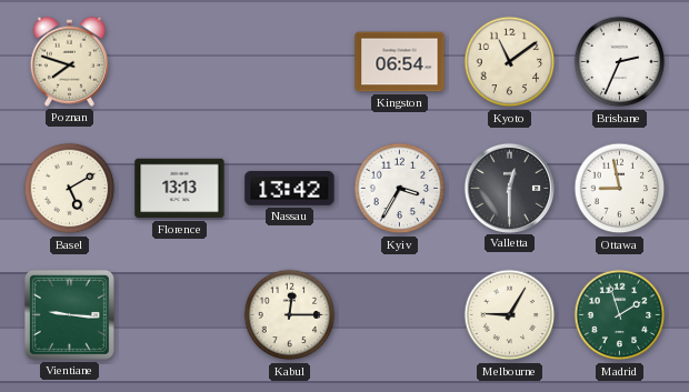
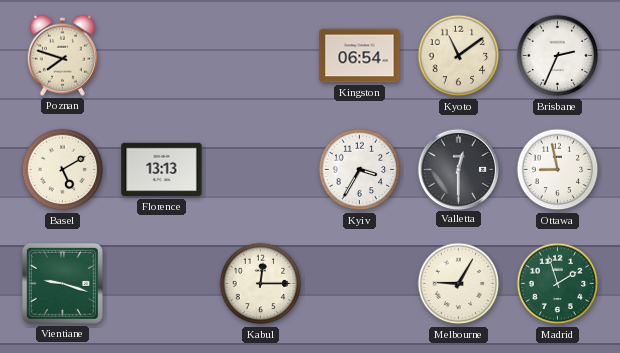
Nassau: 13:42 -> none (290, 188)
Vientiane: 9:16 -> 9:18 (62, 283)
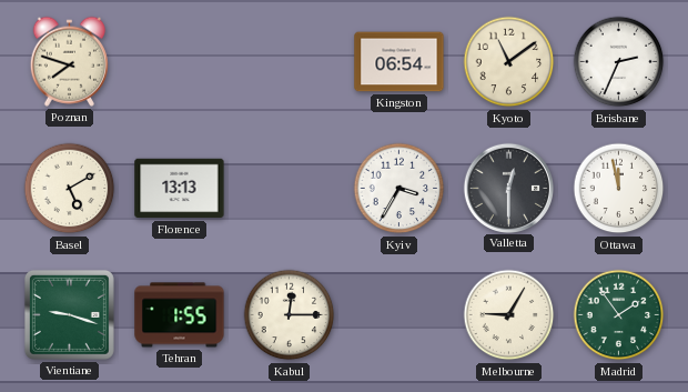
Ottawa: 8:58 -> 11:58 (619, 189)
Tehran: none -> 1:55 (180, 315)
Madrid: 1:57 -> 1:54 (619, 315)
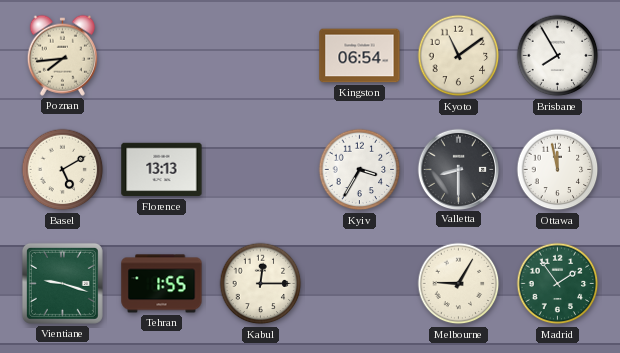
Poznan: 7:48 -> 7:44 (62, 55)
Brisbane: 2:34 -> 7:55 (558, 56)
Valletta: 12:30 -> 8:30 (458, 169)
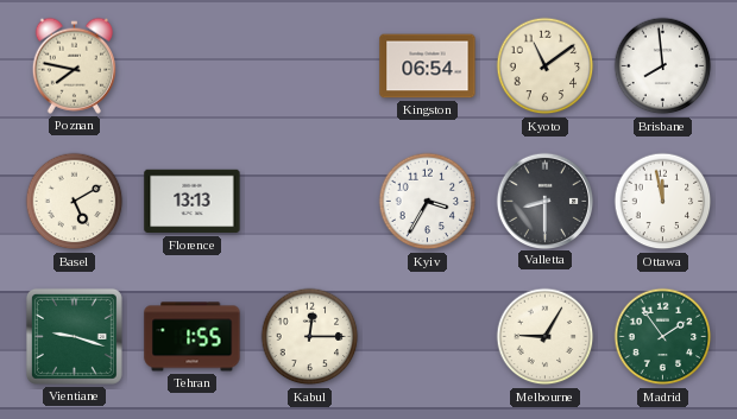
Poznan: 7:44 -> 7:47 (74, 65)
Brisbane: 7:55 -> 7:59 (663, 66)
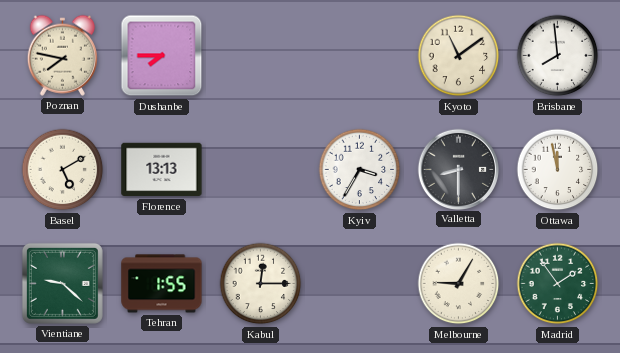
Dushanbe: none -> 7:45 (162, 56)
Kingston: 06:54 -> none (428, 66)
Vientiane: 9:18 -> 9:22 (62, 283)
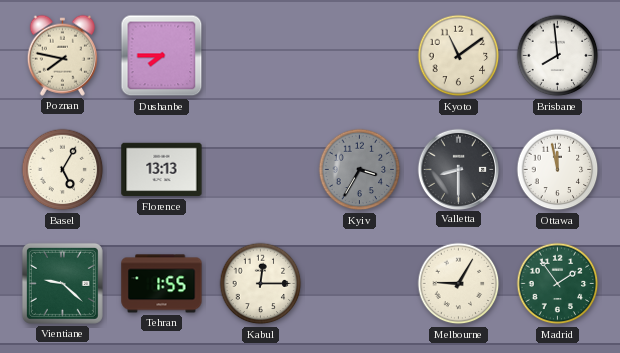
Basel: 5:10 -> 5:05 (63, 170)
Kyiv dial: white -> grey (360, 170)
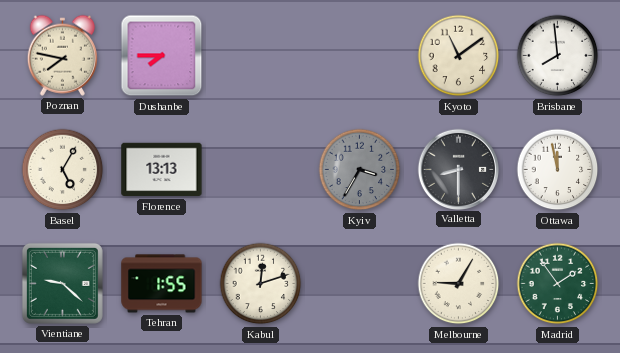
Kabul: 12:15 -> 12:12 (261, 284)
